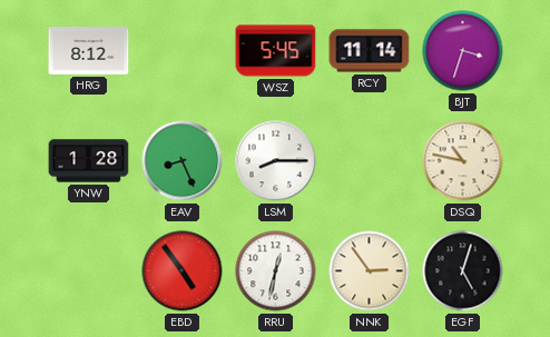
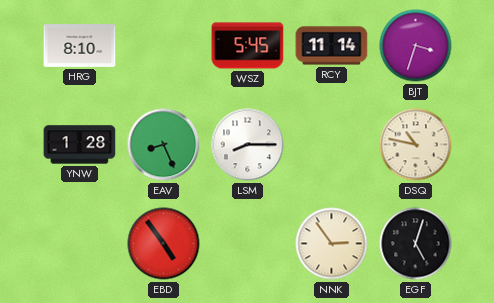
HRG: 8:12 -> 8:10 (80, 46)
RRU: 12:32 -> none (276, 271)
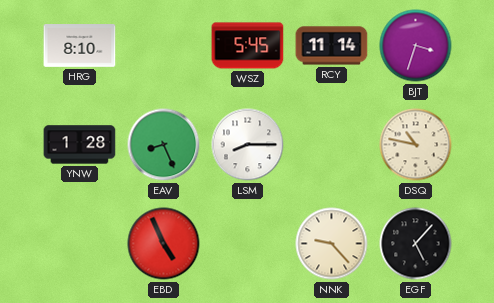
EBD: 4:54 -> 4:56 (164, 244)
NNK: 2:54 -> 9:23 (332, 244)
EGF: 5:03 -> 5:07 (416, 244)
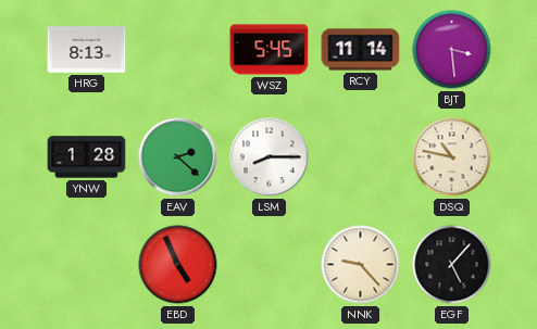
HRG: 8:10 -> 8:13 (87, 50)
BJT: 3:33 -> 3:29 (452, 50)
EAV: 8:26 -> 2:22 (178, 157)
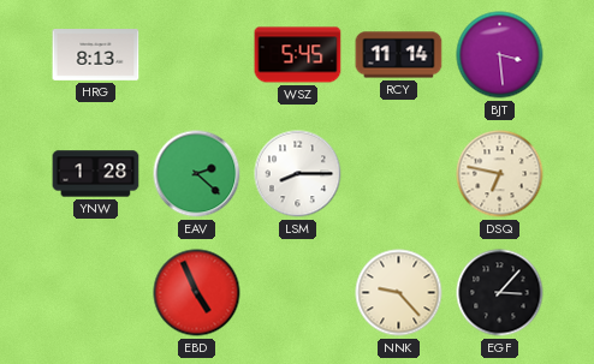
DSQ: 10:47 -> 6:47 (500, 174)
EGF: 5:07 -> 3:07 (500, 293)
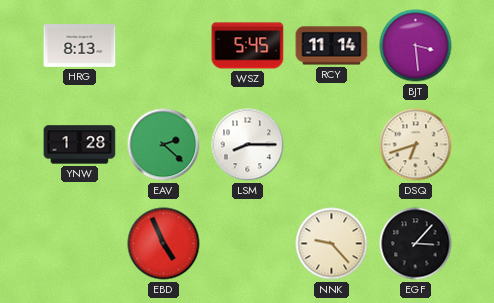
DSQ: 6:47 -> 6:42 (416, 145)
